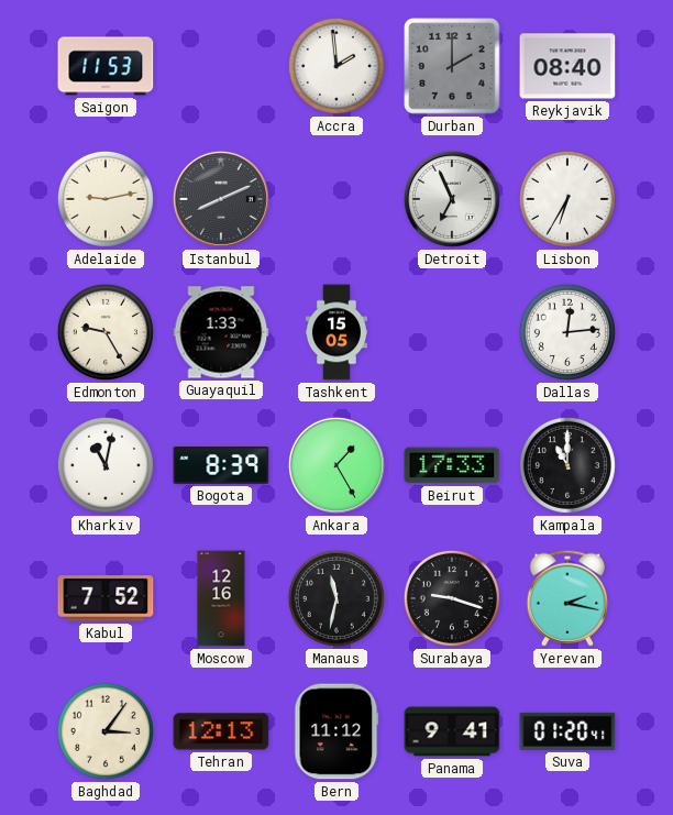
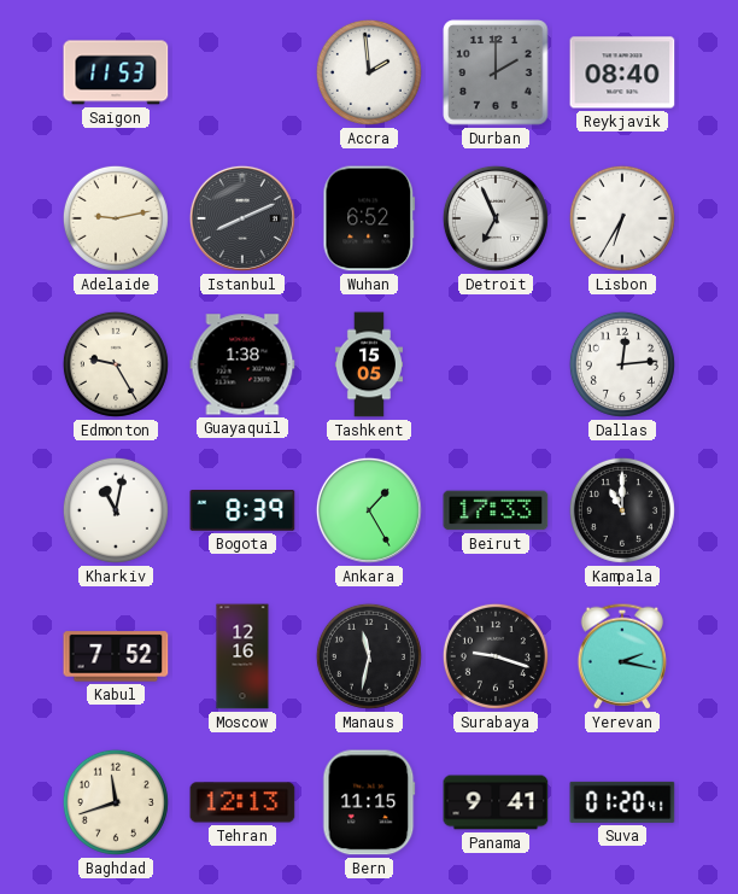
Wuhan: none -> 6:52 (369, 218)
Guayaquil: 1:33 -> 1:38 (242, 364)
Baghdad: 3:06 -> 11:42 (116, 802)
Bern: 11:12 -> 11:15 (369, 802)
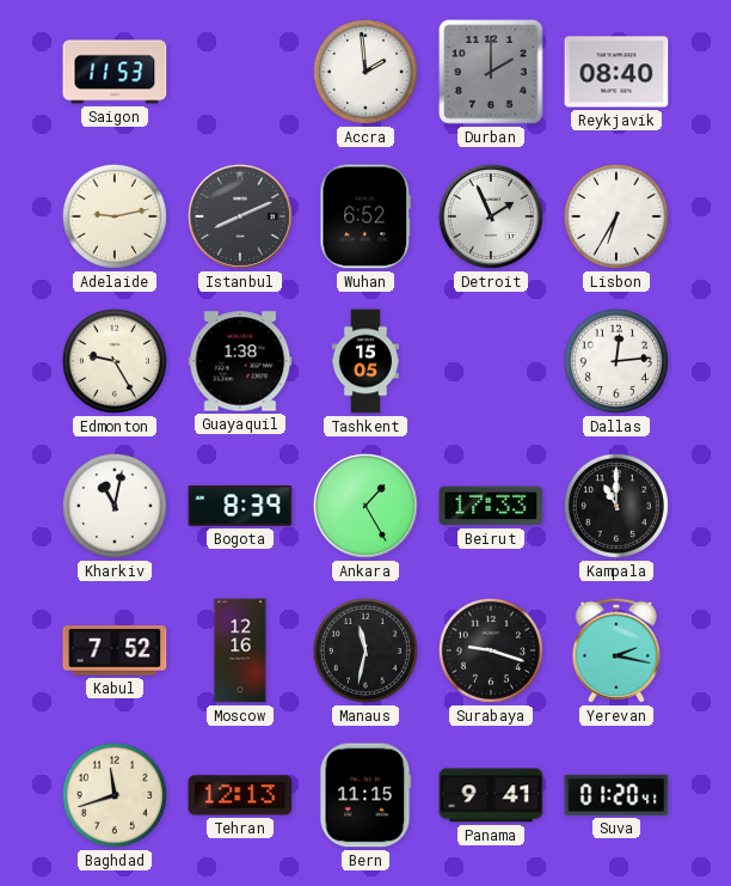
Detroit: 6:56 -> 1:56 (491, 216)
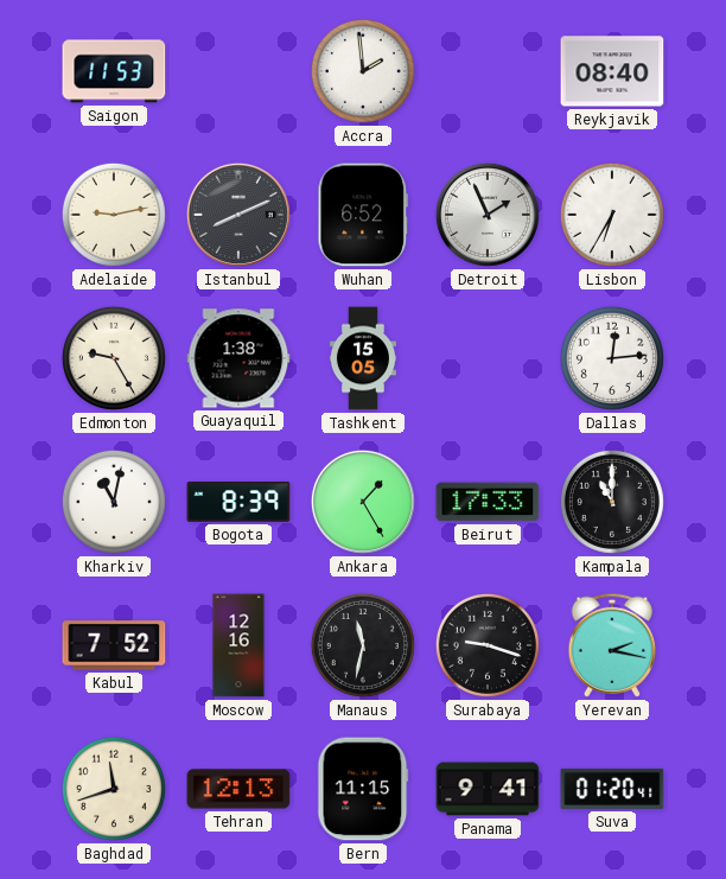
Durban: 2:00 -> none (491, 72)
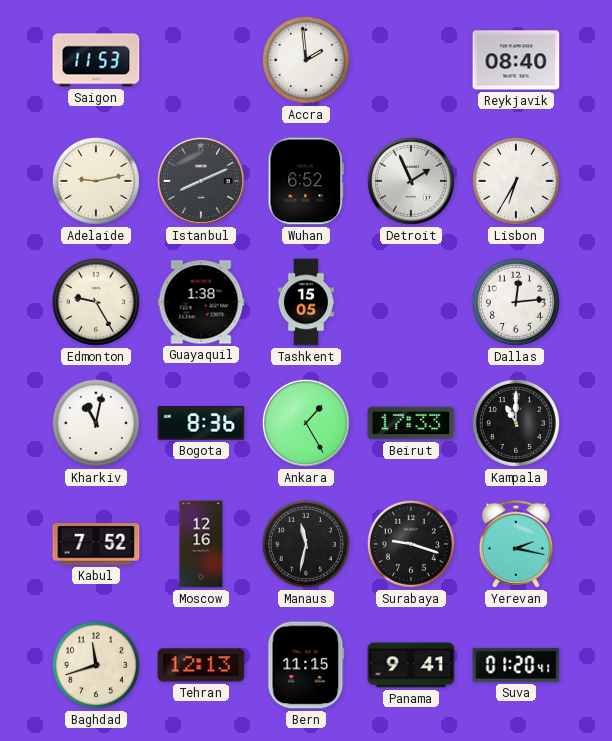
Bogota: 8:39 -> 8:36 (201, 424)
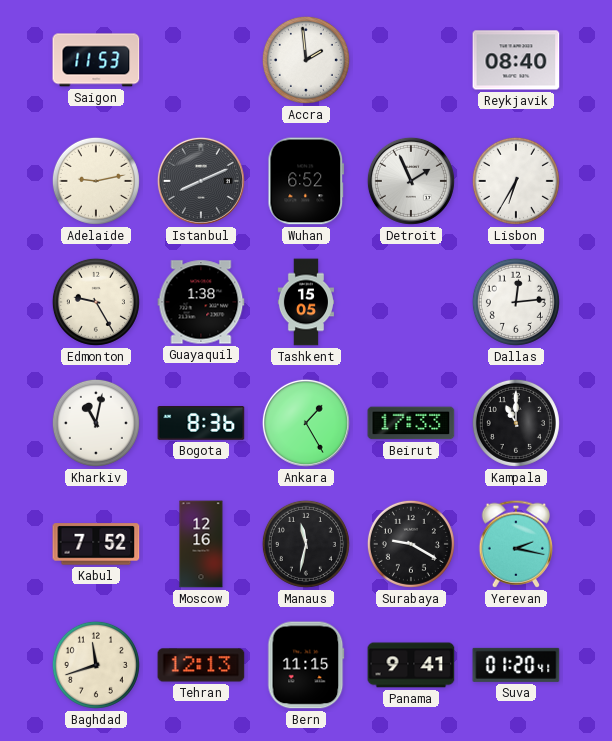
Surabaya: 9:18 -> 9:20 (411, 544)
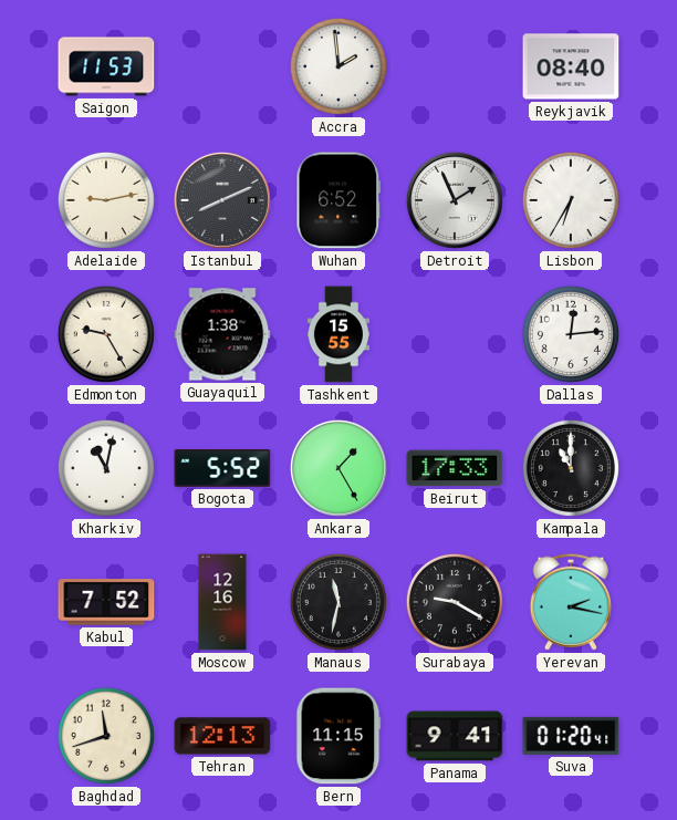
Tashkent: 15:05 -> 15:55 (338, 334)
Bogota: 8:36 -> 5:52 (222, 469)
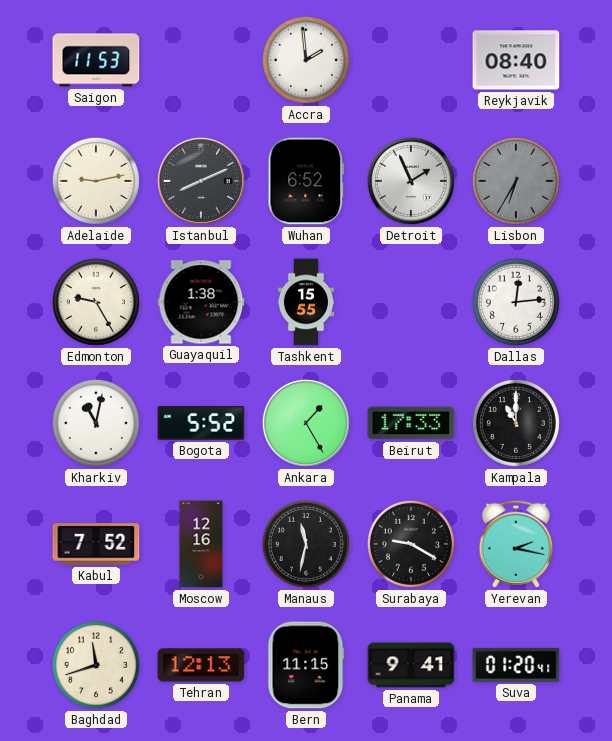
Lisbon dial: white -> grey (516, 181)
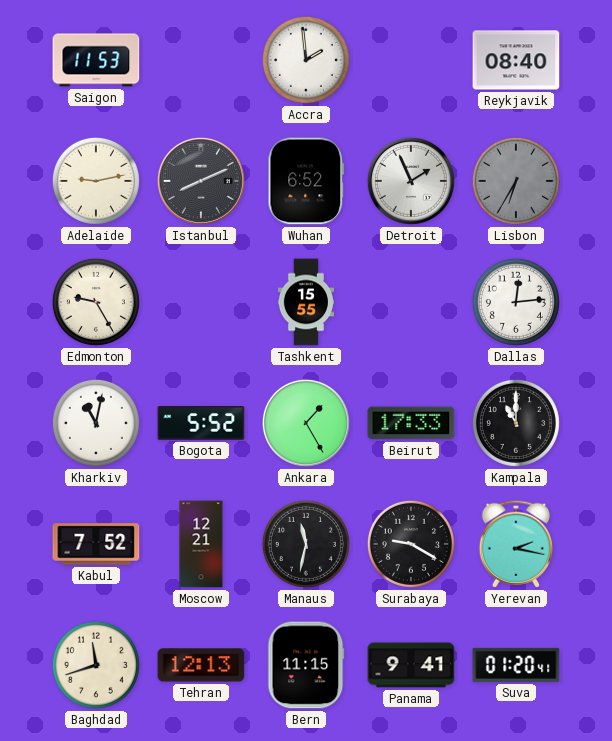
Guayaquil: 1:38 -> none (201, 302)
Moscow: 12:16 -> 12:21 (201, 544)
